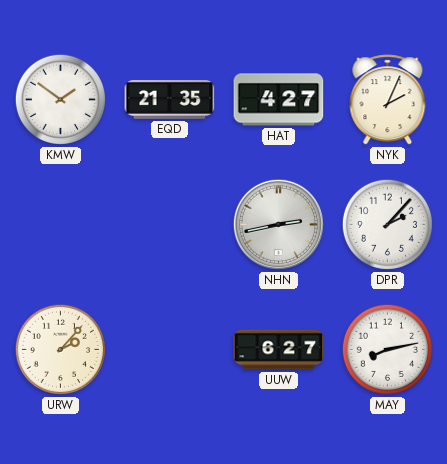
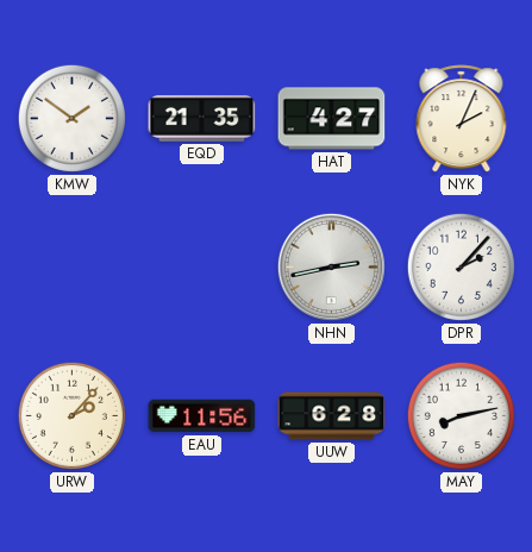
EAU: none -> 11:56 (202, 416)
UUW: 6:27 -> 6:28 (332, 416)
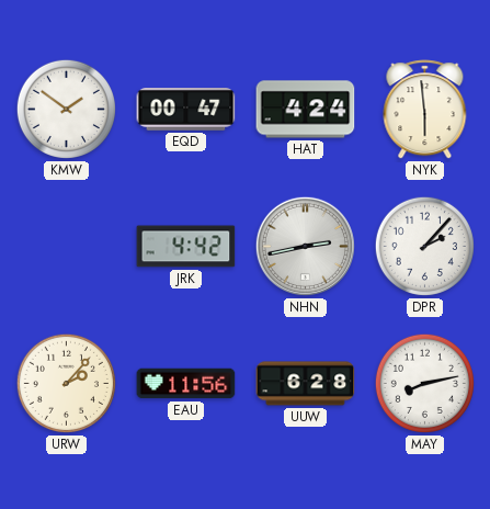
EQD: 21:35 -> 00:47 (186, 110)
HAT: 4:27 -> 4:24 (306, 110)
NYK: 2:04 -> 5:59 (425, 110)
JRK: none -> 4:42 (186, 247)
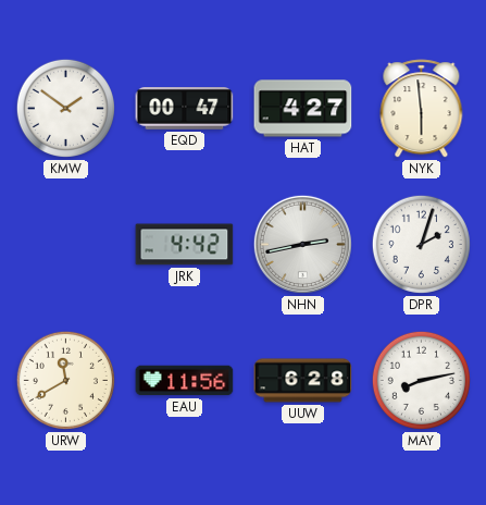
HAT: 4:24 -> 4:27 (303, 109)
DPR: 2:07 -> 2:03 (421, 244)
URW: 2:07 -> 11:40 (65, 380)
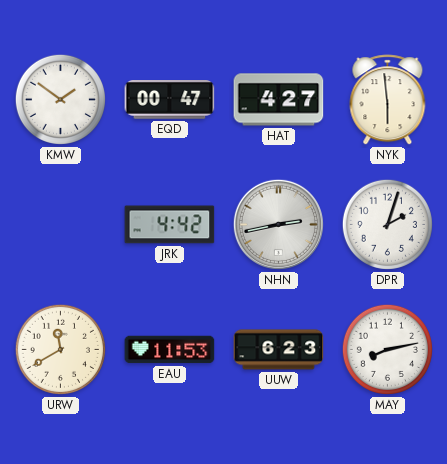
EAU: 11:56 -> 11:53 (170, 350)
UUW: 6:28 -> 6:23 (279, 350)
